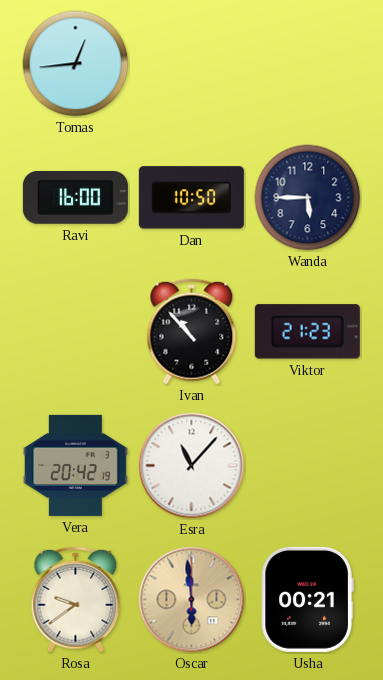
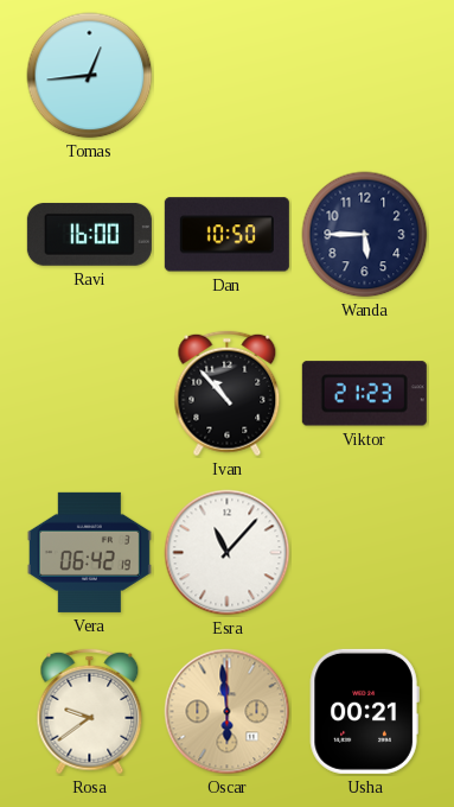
Vera: 20:42 -> 06:42 (89, 552)
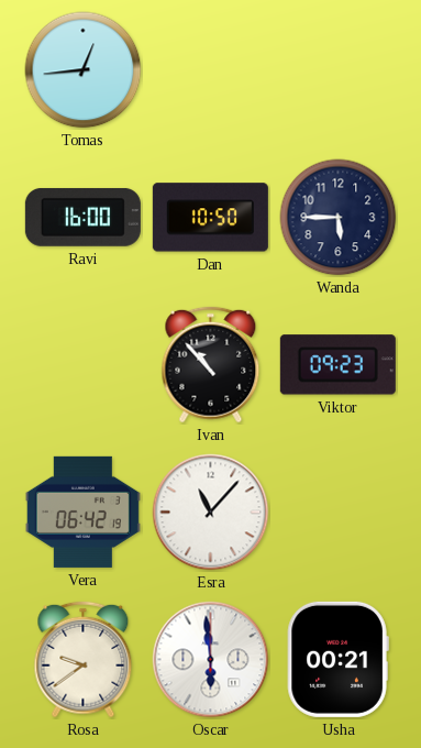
Viktor: 21:23 -> 09:23 (337, 365)
Oscar dial: champagne -> white (211, 660)
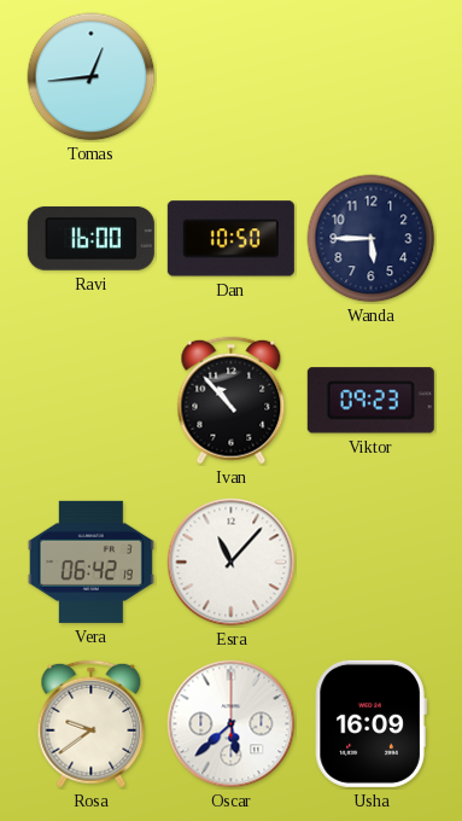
Oscar: 5:59 -> 5:38 (232, 724)
Usha: 00:21 -> 16:09 (370, 723)
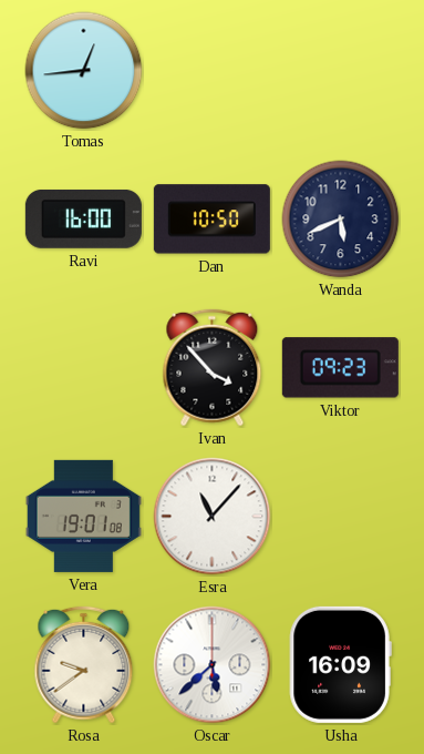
Wanda: 5:45 -> 5:41 (341, 220)
Ivan: 10:53 -> 3:53 (213, 368)
Vera: 06:42 -> 19:01 (83, 516)
